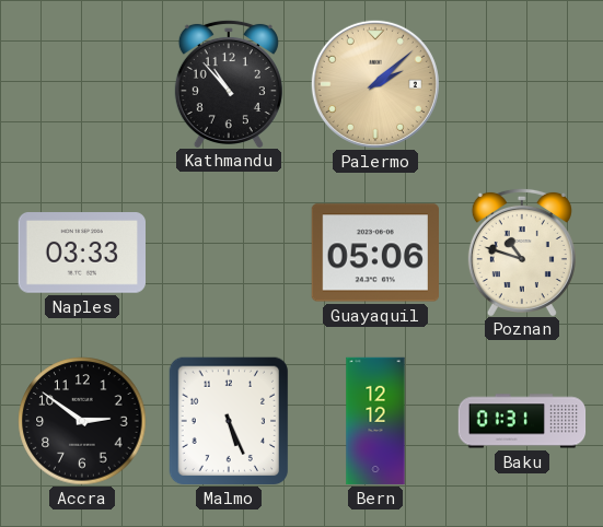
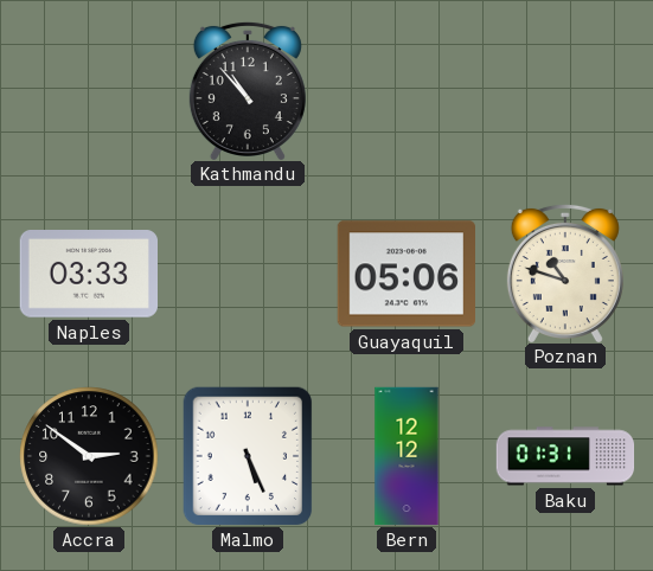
Palermo: 2:08 -> none (375, 84)
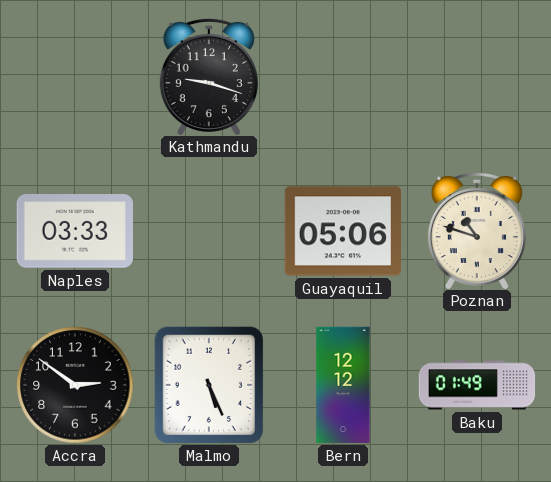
Kathmandu: 10:53 -> 9:18 (209, 76)
Baku: 01:31 -> 01:49 (477, 385)
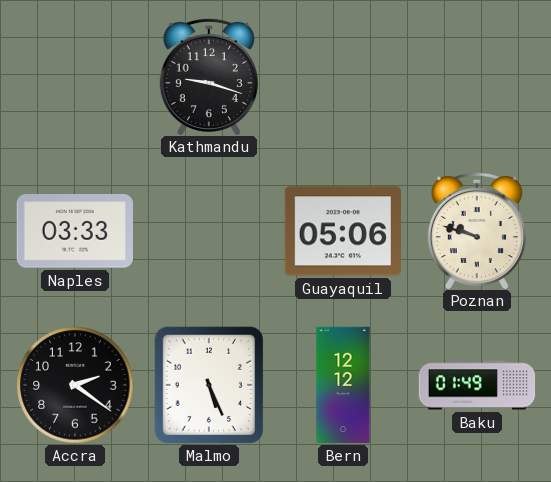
Poznan: 10:48 -> 9:48 (477, 230)
Accra: 2:51 -> 2:21 (75, 385)
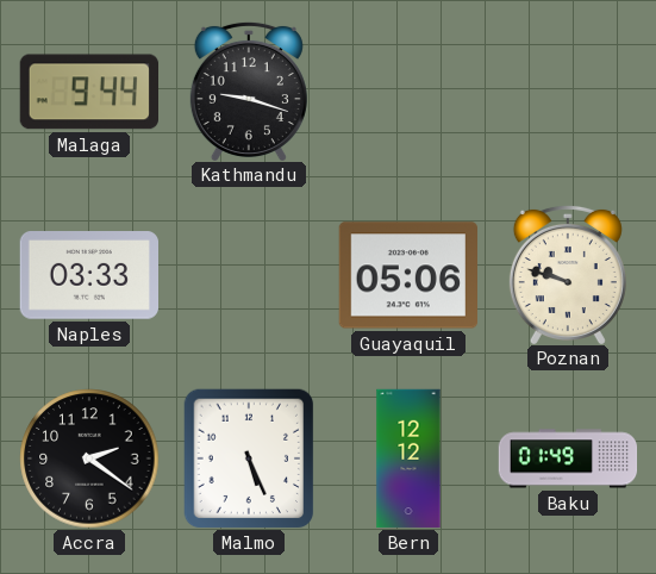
Malaga: none -> 9:44 (88, 92)
